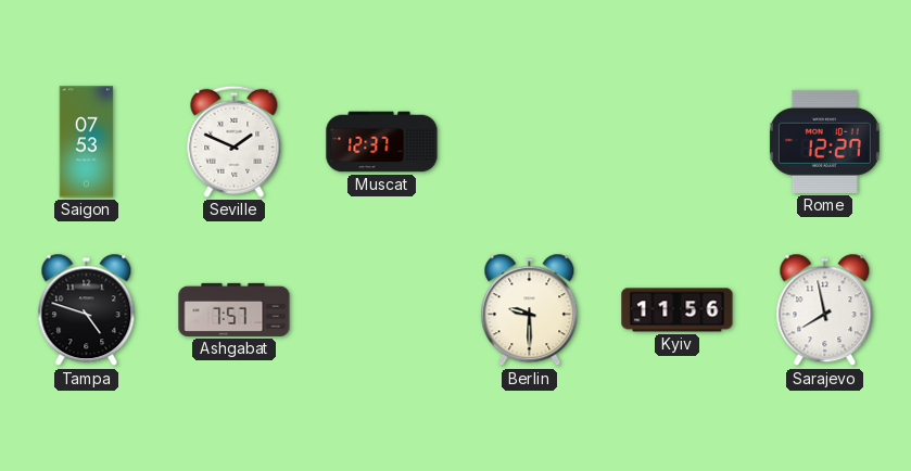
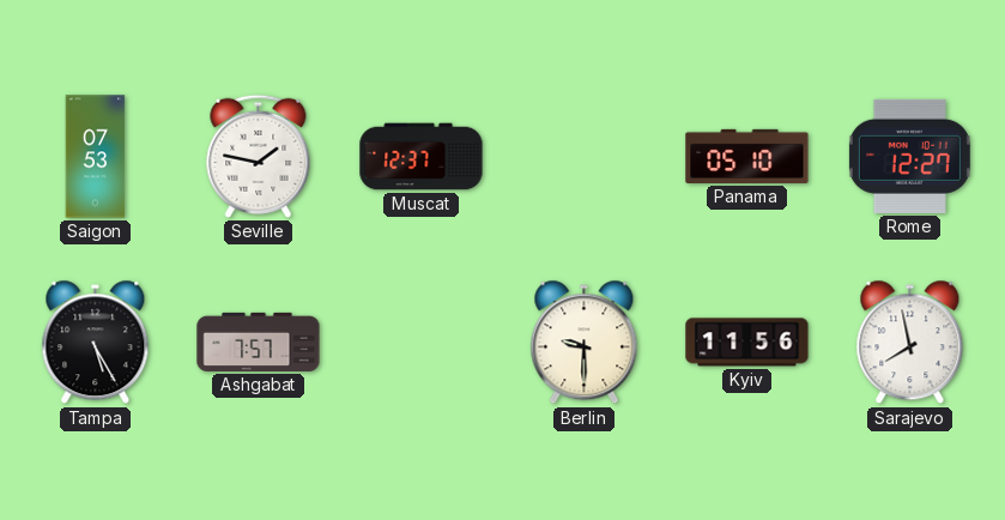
Seville: 1:49 -> 1:47 (259, 156)
Panama: none -> 05:10 (747, 156)
Tampa: 4:48 -> 5:25 (96, 343)
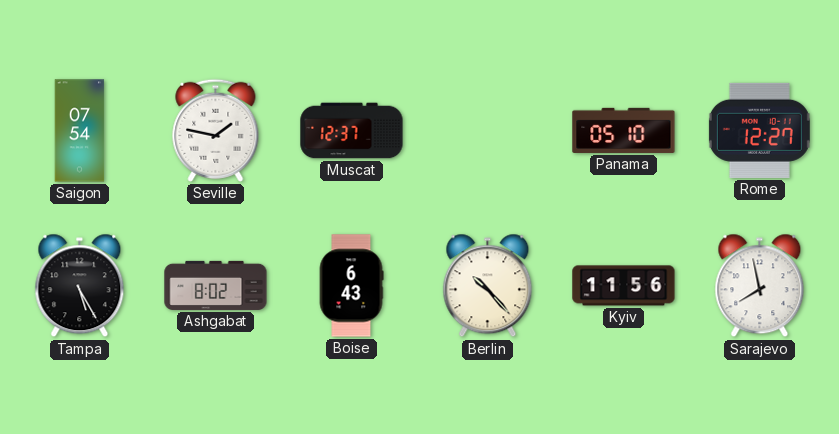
Saigon: 07:53 -> 07:54 (80, 131)
Ashgabat: 7:57 -> 8:02 (216, 285)
Boise: none -> 6:43 (351, 286)
Berlin: 9:30 -> 10:23 (488, 286)
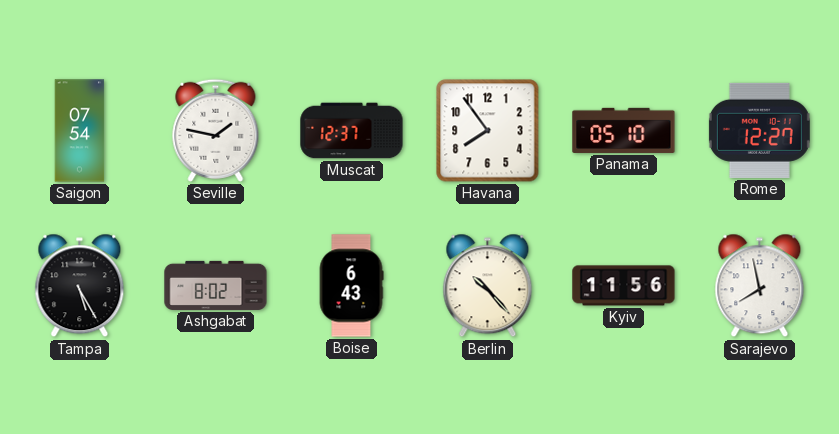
Havana: none -> 7:54 (488, 131)
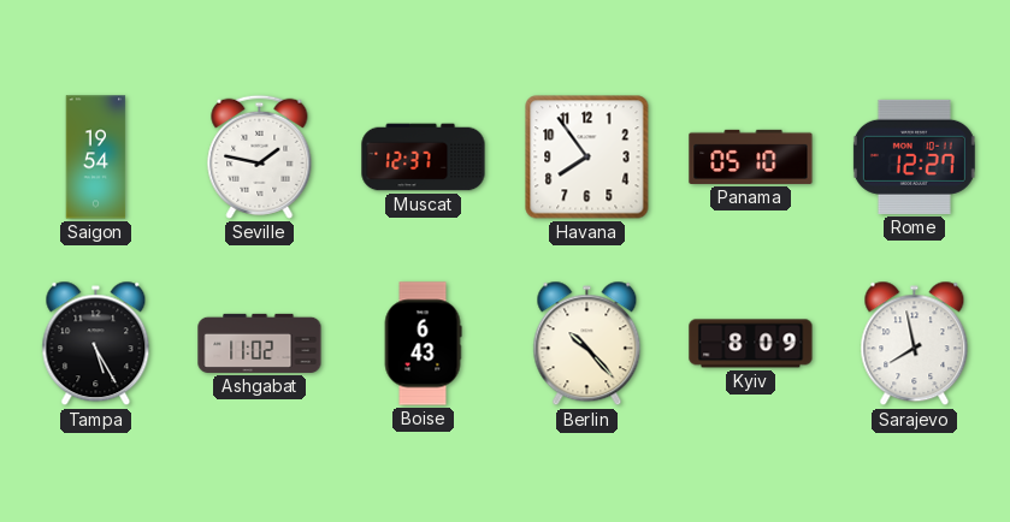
Saigon: 07:54 -> 19:54 (96, 158)
Ashgabat: 8:02 -> 11:02 (260, 343)
Kyiv: 11:56 -> 8:09 (751, 344)
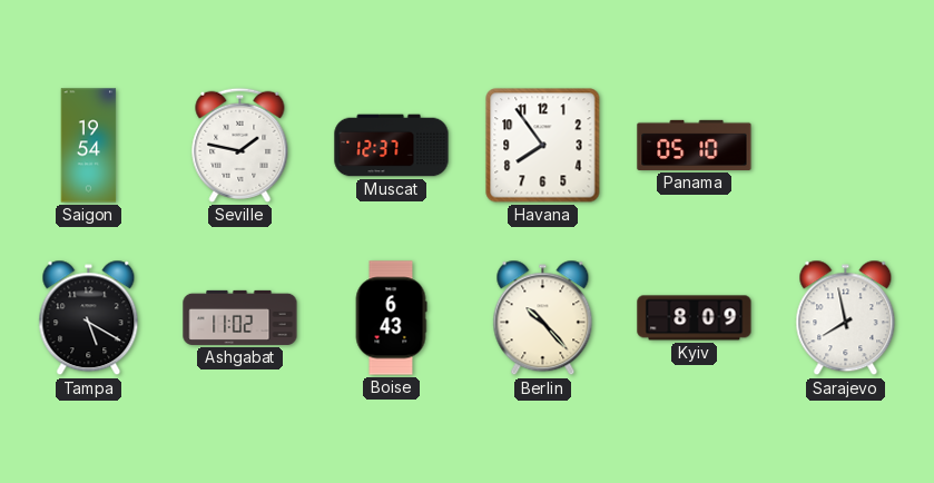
Rome: 12:27 -> none (914, 156)
Tampa: 5:25 -> 5:20 (89, 318)
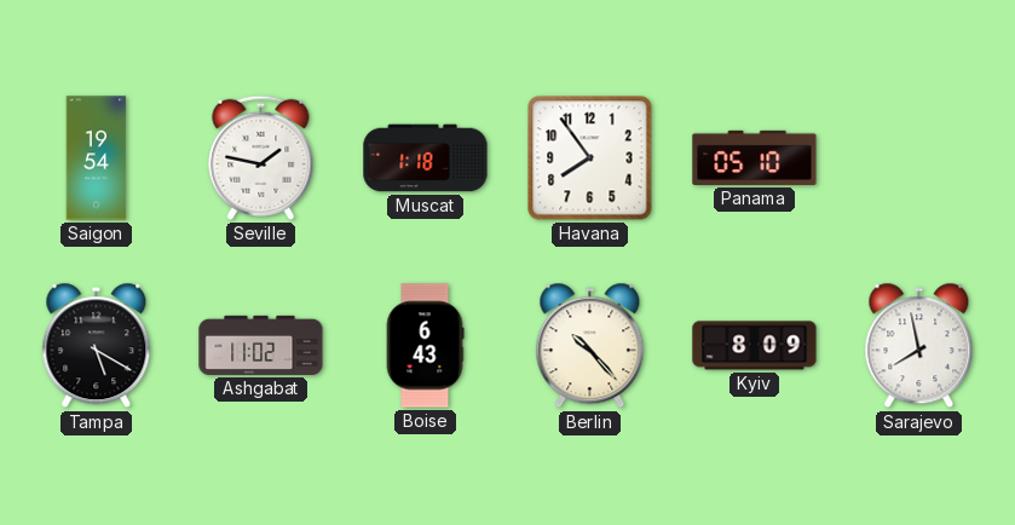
Muscat: 12:37 -> 1:18 (426, 158)
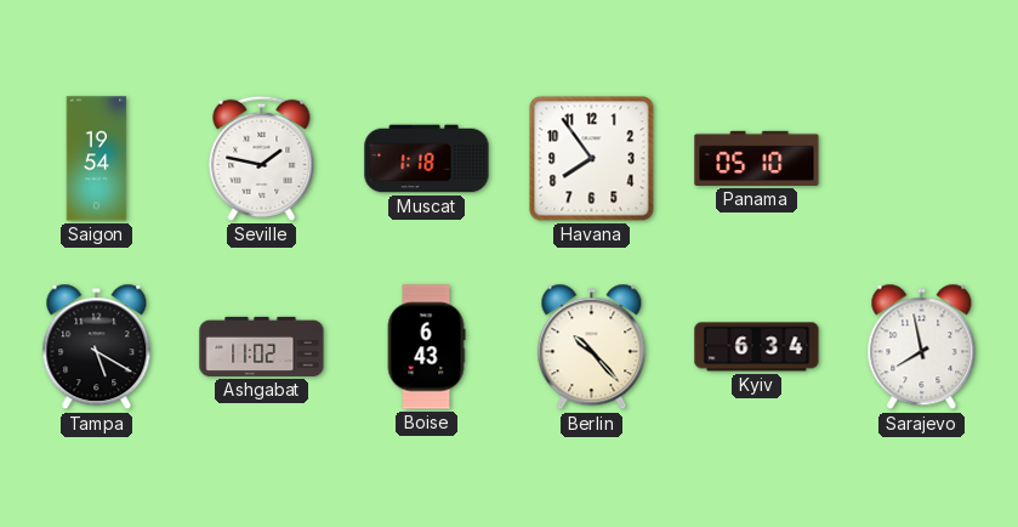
Kyiv: 8:09 -> 6:34 (757, 347)
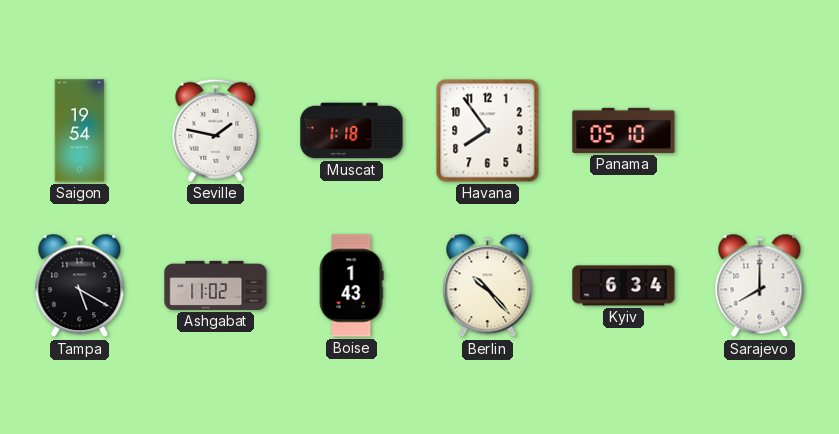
Boise: 6:43 -> 1:43 (351, 286)
Sarajevo: 7:58 -> 8:00 (760, 286)
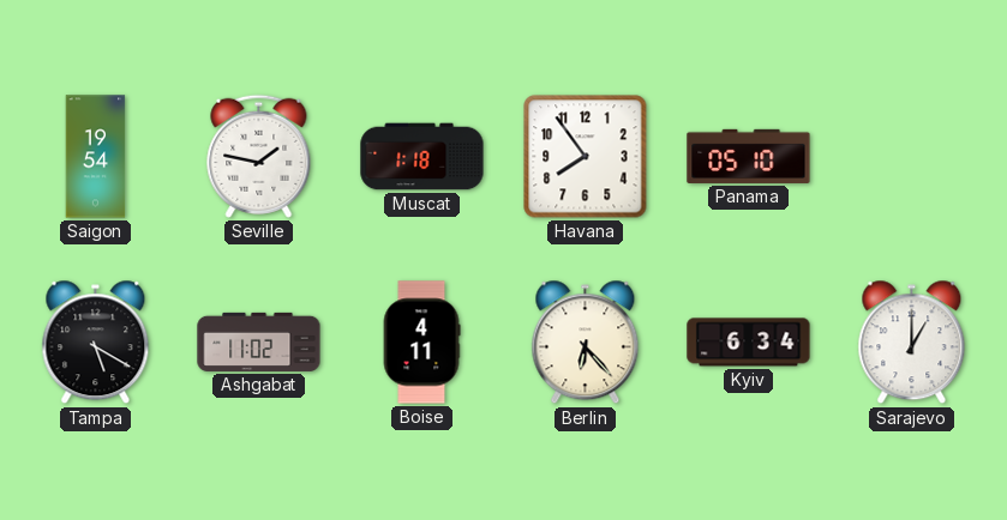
Boise: 1:43 -> 4:11 (421, 343)
Berlin: 10:23 -> 6:23 (586, 343)
Sarajevo: 8:00 -> 1:00 (912, 343)
